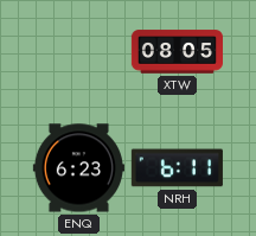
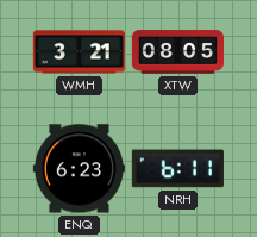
WMH: none -> 3:21 (79, 52)
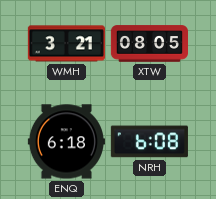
ENQ: 6:23 -> 6:18 (66, 142)
NRH: 6:11 -> 6:08 (149, 142)
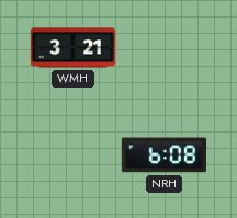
XTW: 08:05 -> none (149, 44)
ENQ: 6:18 -> none (66, 142)
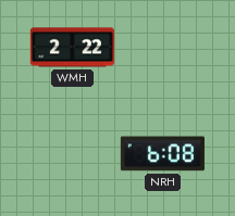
WMH: 3:21 -> 2:22 (72, 48)
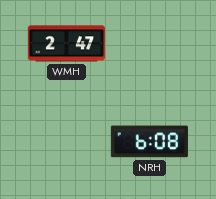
WMH: 2:22 -> 2:47 (66, 44)
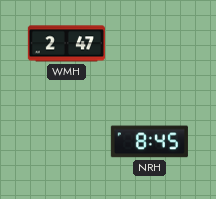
NRH: 6:08 -> 8:45 (149, 142)
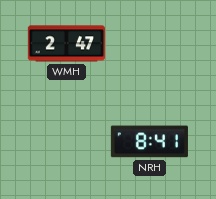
NRH: 8:45 -> 8:41 (149, 142)
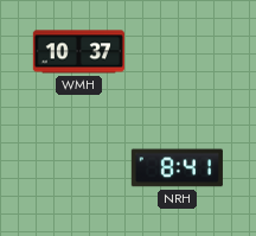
WMH: 2:47 -> 10:37 (78, 52)
